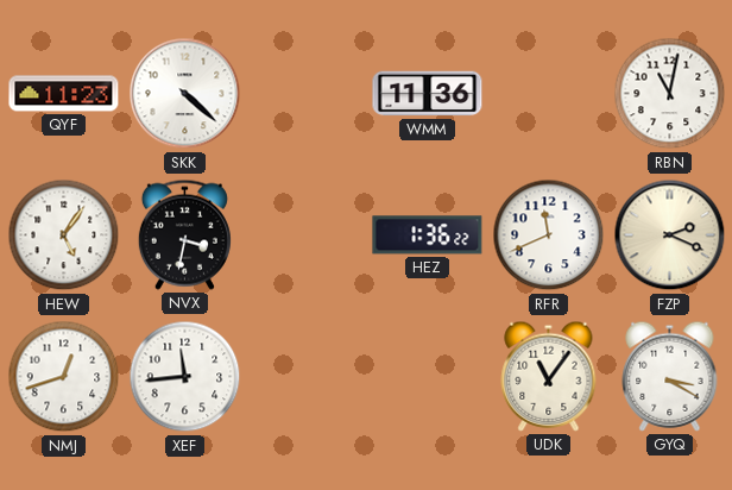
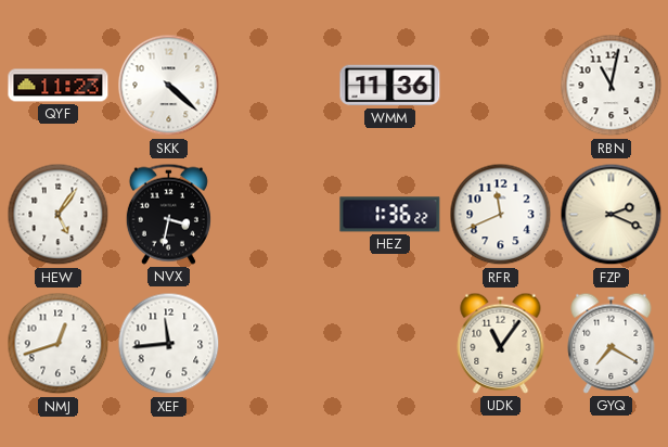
GYQ: 3:20 -> 7:20 (612, 343)
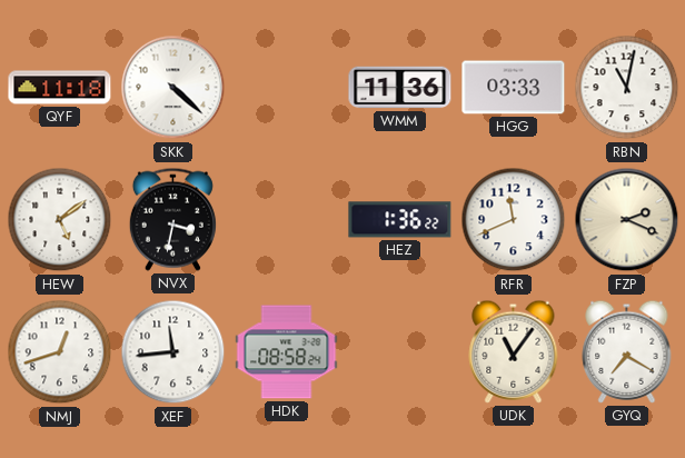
QYF: 11:23 -> 11:18 (60, 88)
HGG: none -> 03:33 (514, 88)
HEW: 5:06 -> 5:09 (60, 220)
HDK: none -> 08:58 (287, 352)
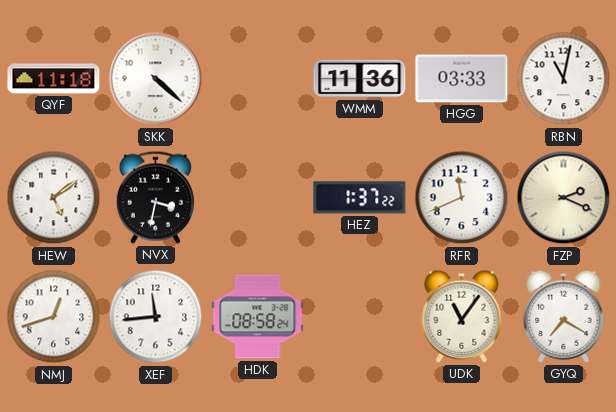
HEZ: 1:36 -> 1:37 (360, 198)
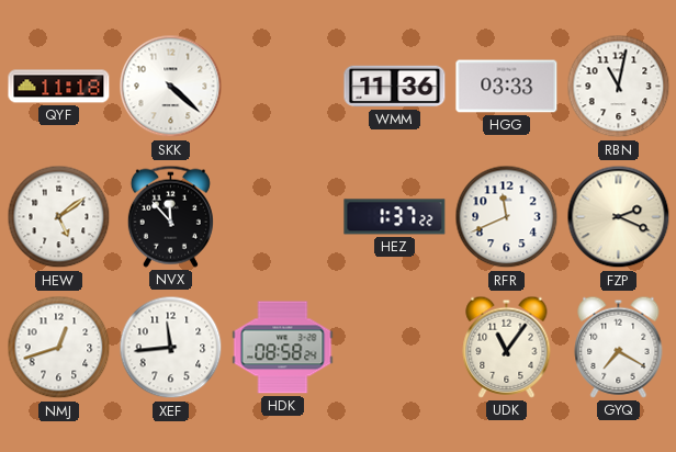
NVX: 3:32 -> 11:53 (170, 216)
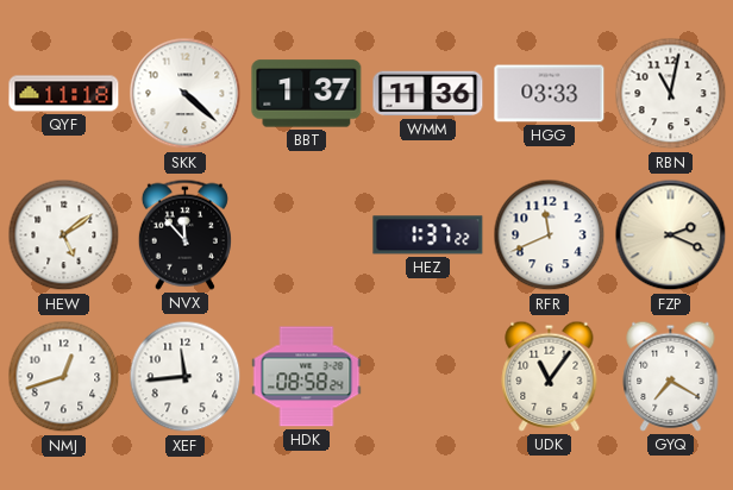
BBT: none -> 1:37 (307, 94)
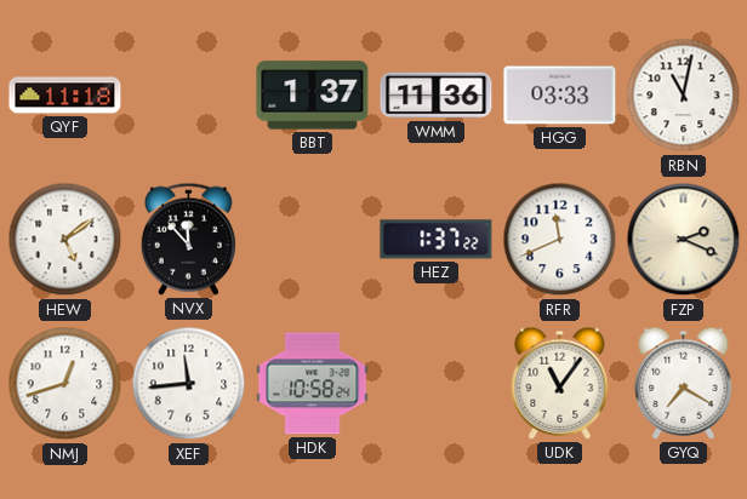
SKK: 4:22 -> none (186, 94)
HDK: 08:58 -> 10:58 (313, 384)
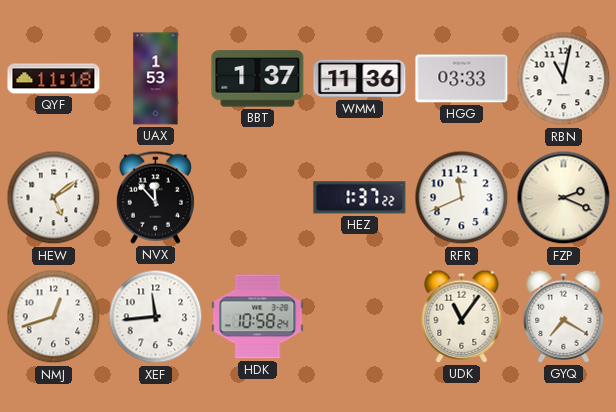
UAX: none -> 1:53 (156, 79)
